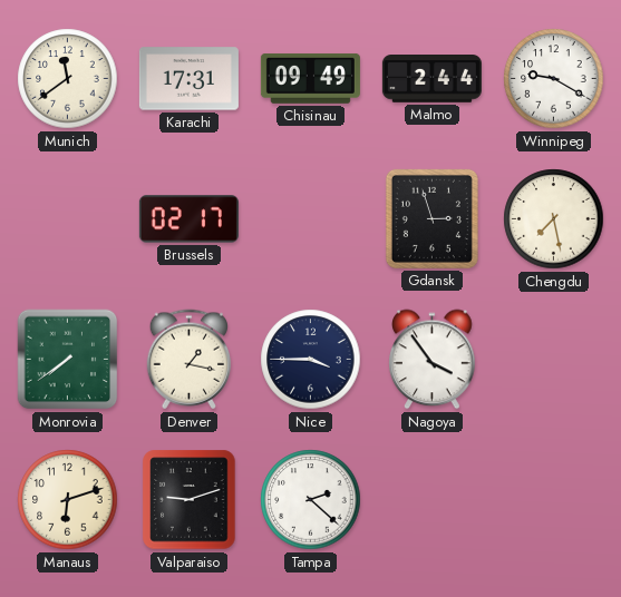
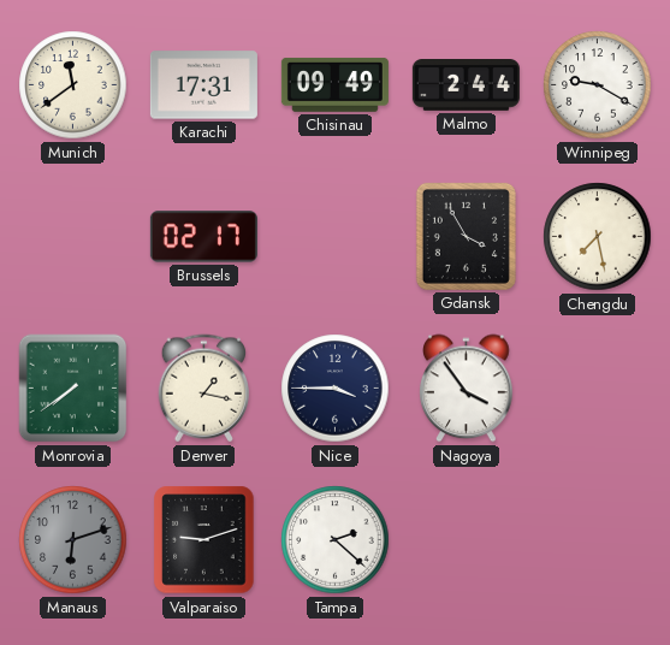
Gdansk: 2:57 -> 3:55 (466, 236)
Manaus dial: cream -> grey (73, 540)
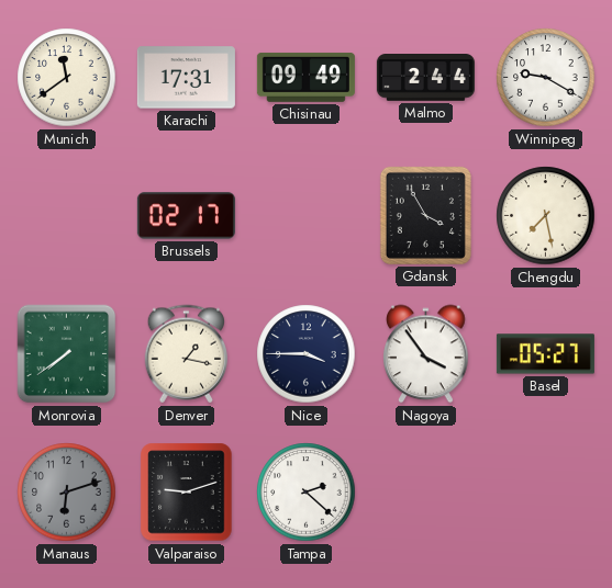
Basel: none -> 05:27 (545, 354)
